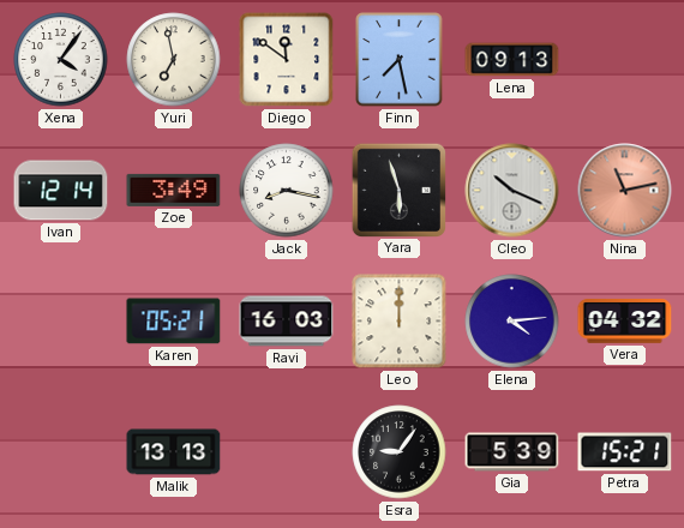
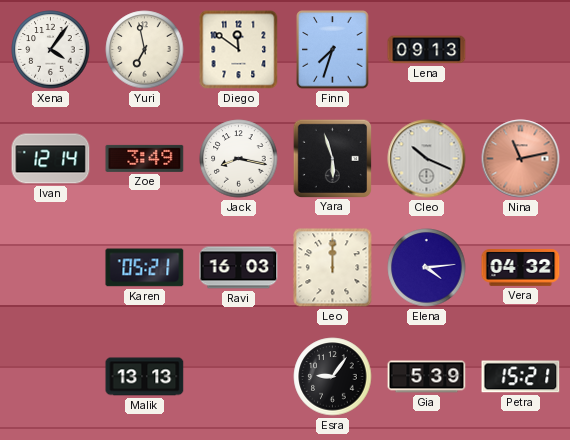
Finn: 7:28 -> 7:33 (333, 50)
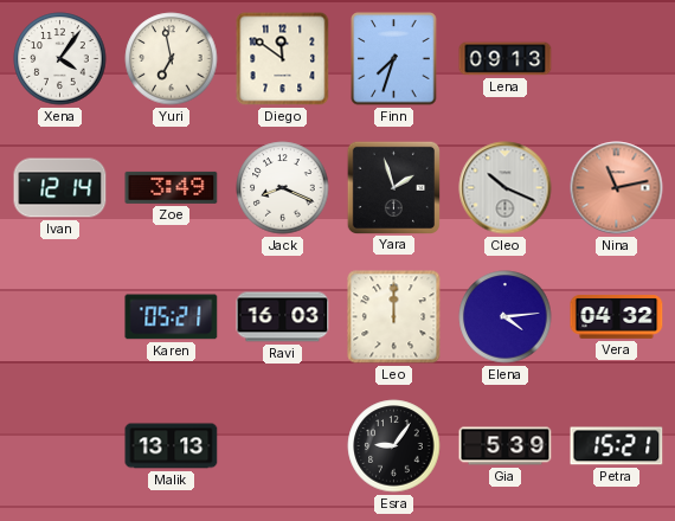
Jack: 8:17 -> 8:19 (283, 188)
Yara: 5:57 -> 1:57 (393, 187)
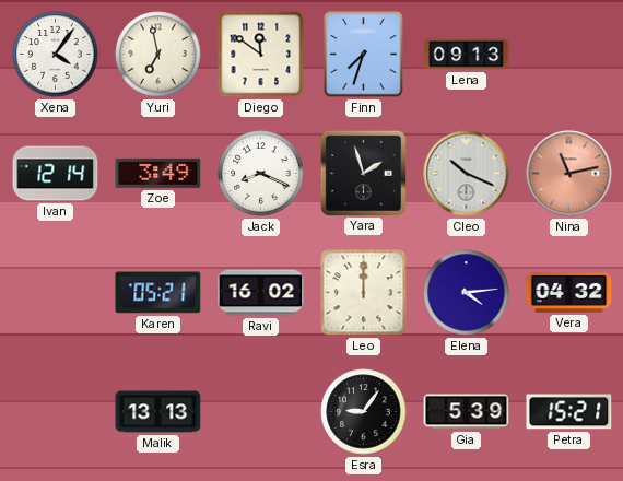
Ravi: 16:03 -> 16:02 (261, 293)
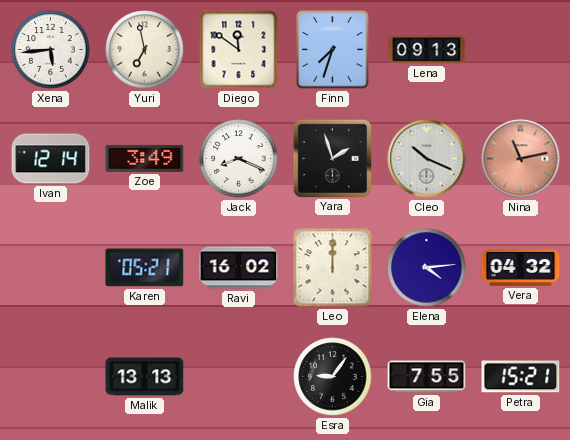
Xena: 4:06 -> 5:44 (51, 50)
Gia: 5:39 -> 7:55 (427, 377)
